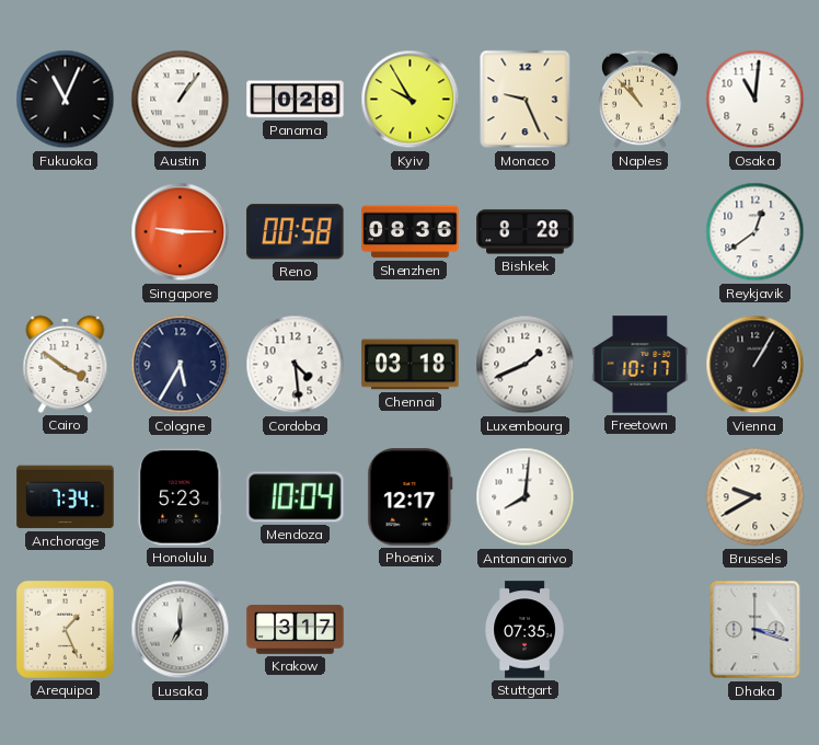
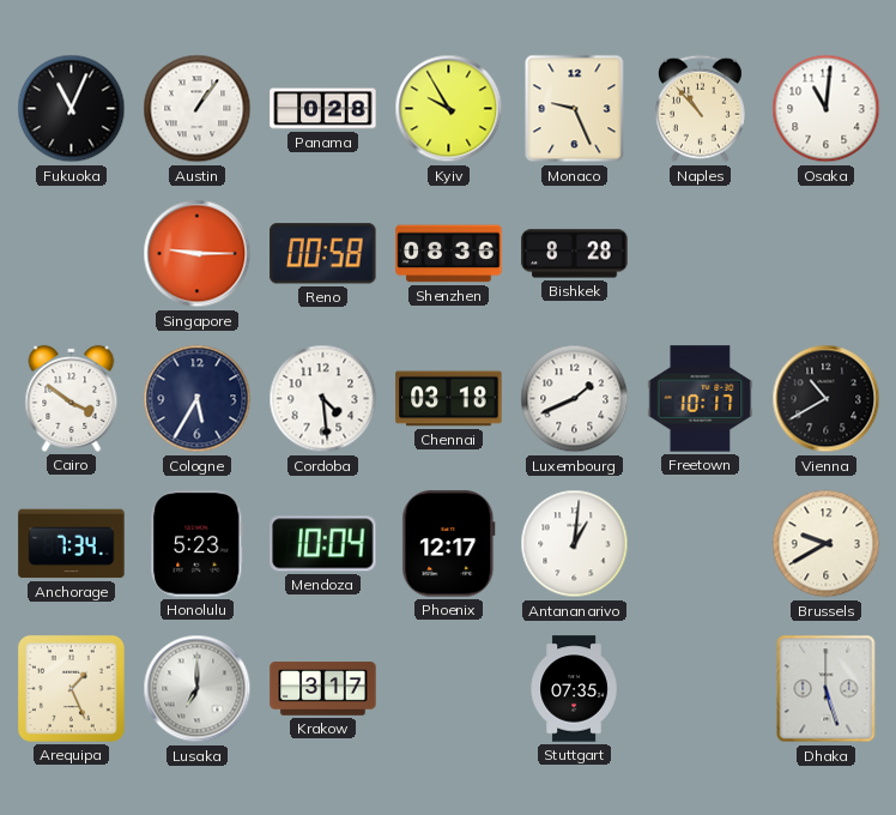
Reykjavik: 12:39 -> none (755, 232)
Vienna: 1:05 -> 10:40 (827, 399)
Antananarivo: 8:01 -> 1:01 (575, 544)
Dhaka: 3:18 -> 5:27 (827, 689)
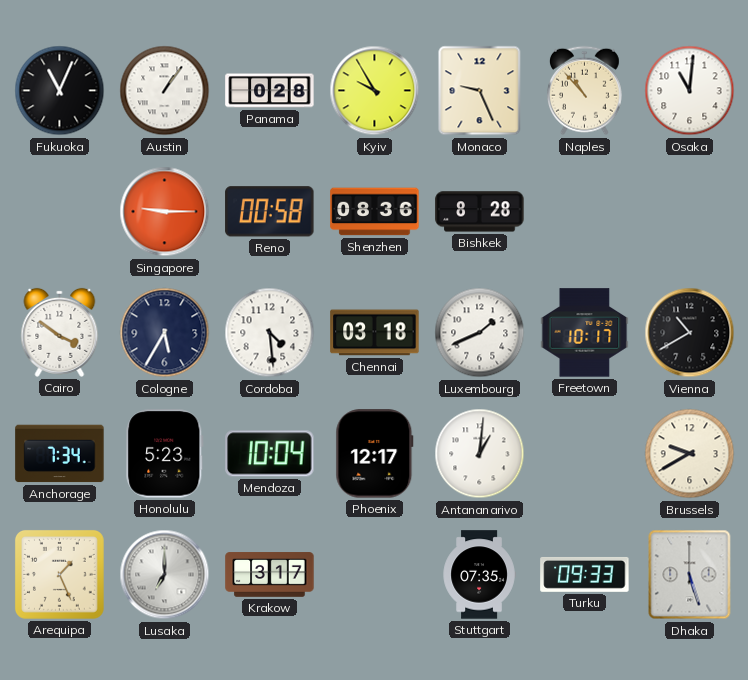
Turku: none -> 09:33 (585, 574)
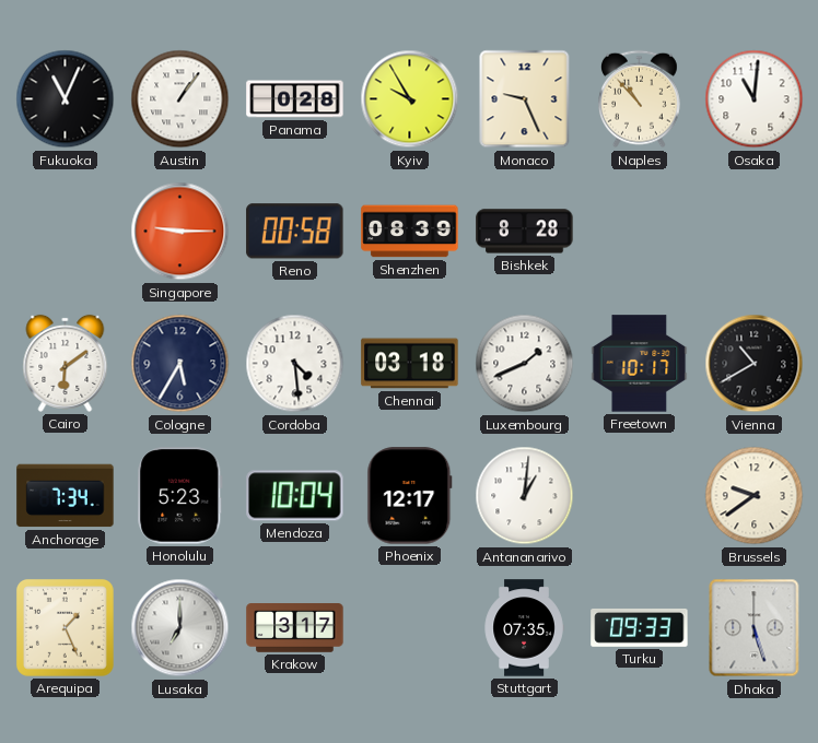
Shenzhen: 08:36 -> 08:39 (410, 232)
Cairo: 3:51 -> 6:09 (66, 363)
Brussels: 9:40 -> 9:39 (755, 496)
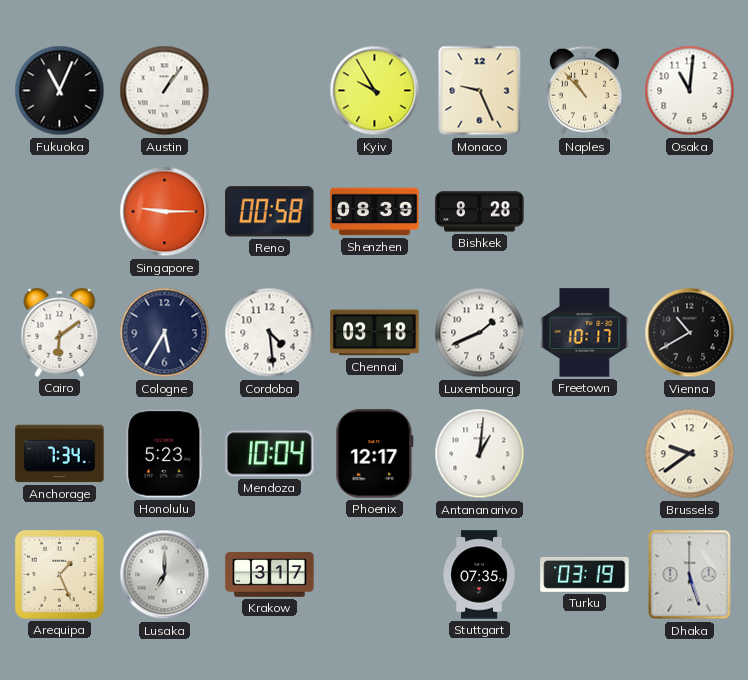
Panama: 0:28 -> none (295, 99)
Turku: 09:33 -> 03:19 (585, 574)
